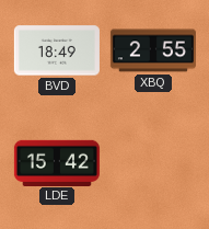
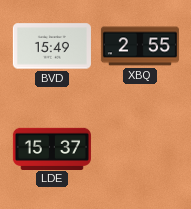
BVD: 18:49 -> 15:49 (52, 46)
LDE: 15:42 -> 15:37 (52, 148)
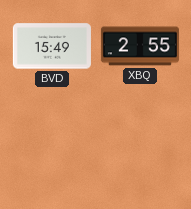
LDE: 15:37 -> none (52, 148)
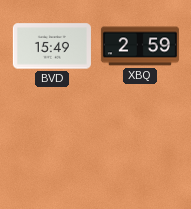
XBQ: 2:55 -> 2:59 (140, 46)
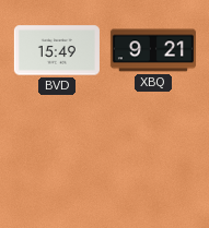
XBQ: 2:59 -> 9:21 (153, 50)
